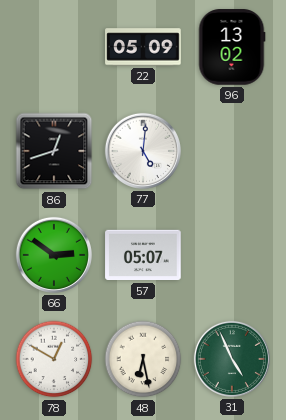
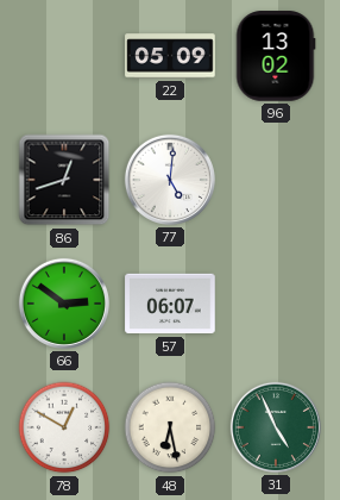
57: 05:07 -> 06:07 (170, 304)
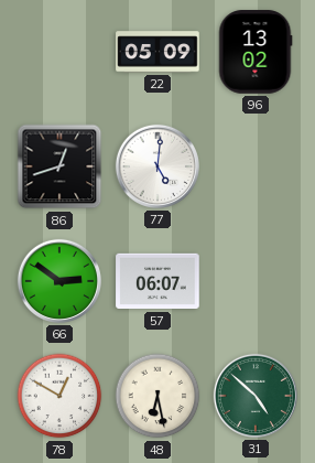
31: 4:56 -> 4:52 (256, 396)
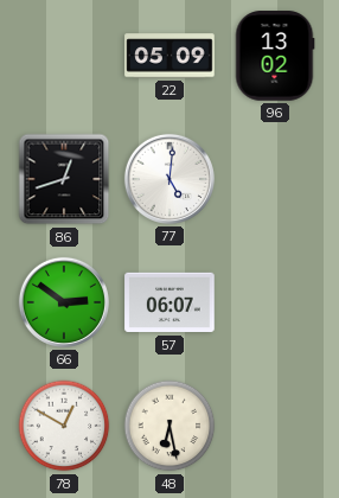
31: 4:52 -> none (256, 396)
